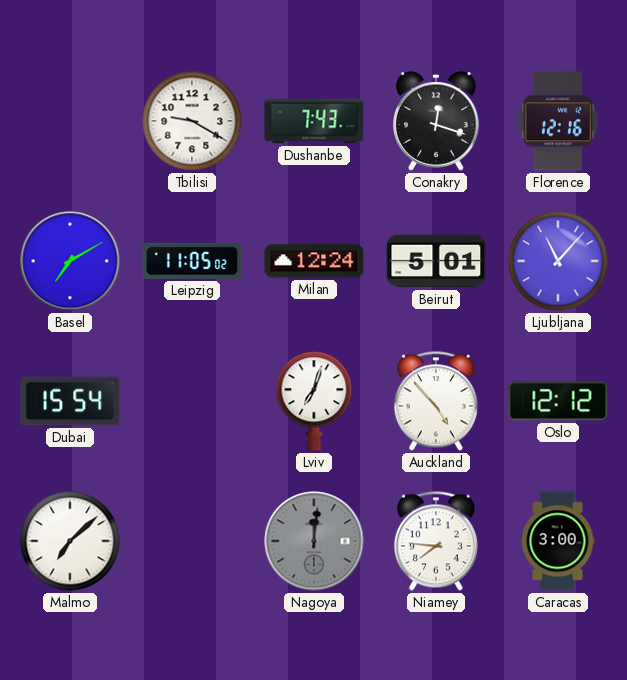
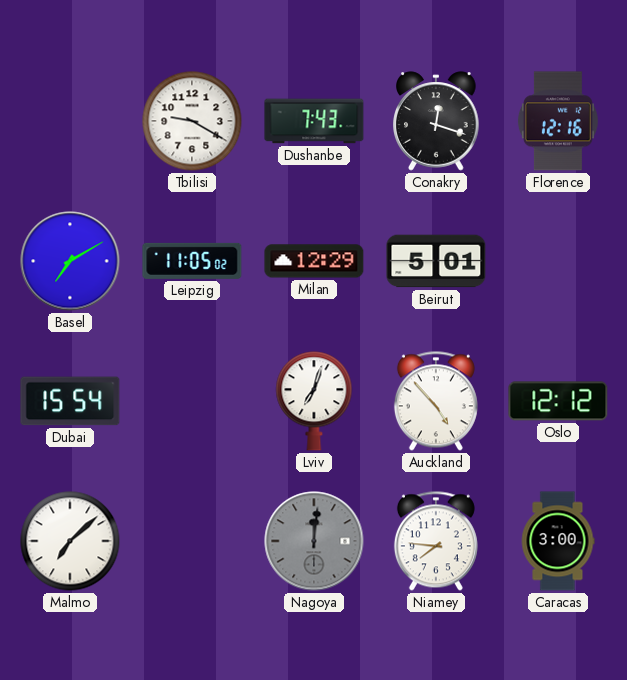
Milan: 12:24 -> 12:29 (314, 261)
Ljubljana: 11:07 -> none (558, 261)
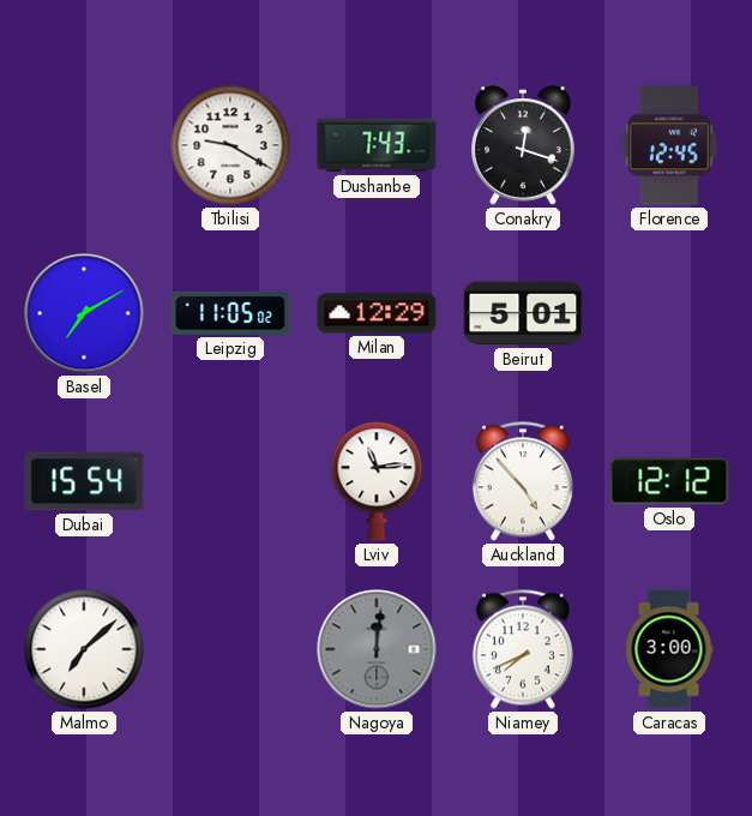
Florence: 12:16 -> 12:45 (669, 145)
Lviv: 7:03 -> 11:14 (377, 481)
Niamey: 7:46 -> 7:41 (523, 649)
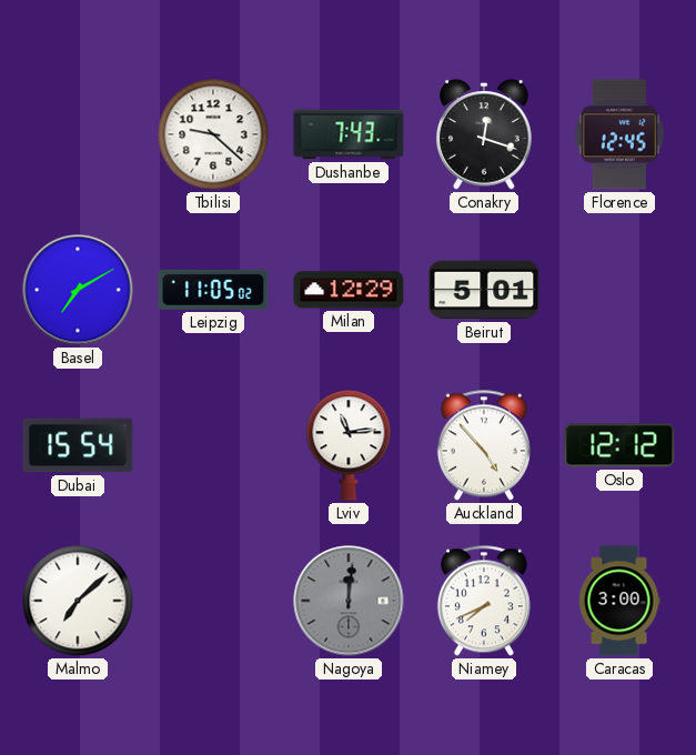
Tbilisi: 9:20 -> 9:22 (213, 134)
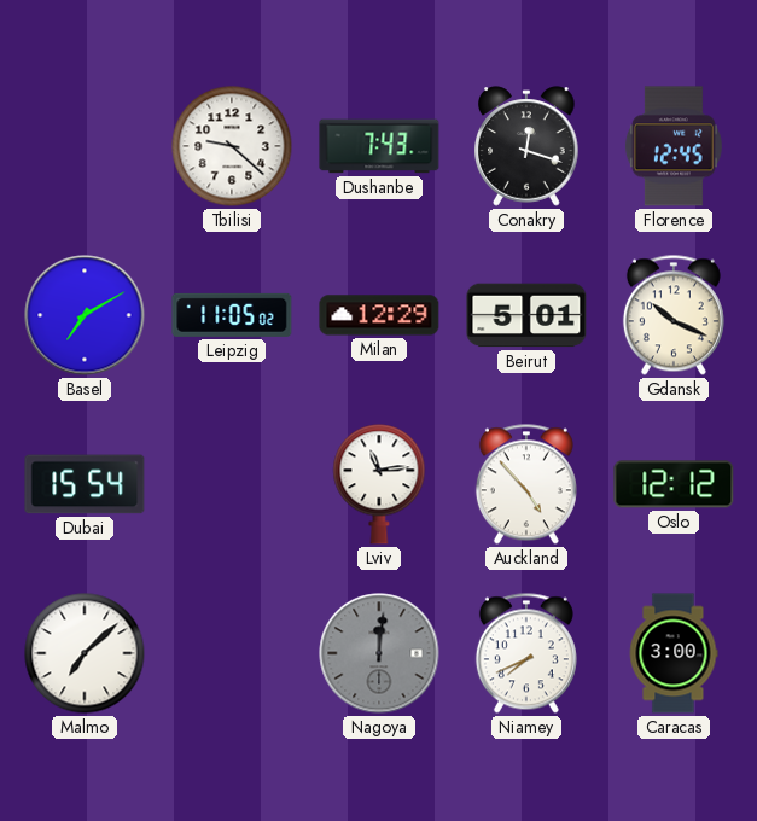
Gdansk: none -> 10:19 (674, 315)
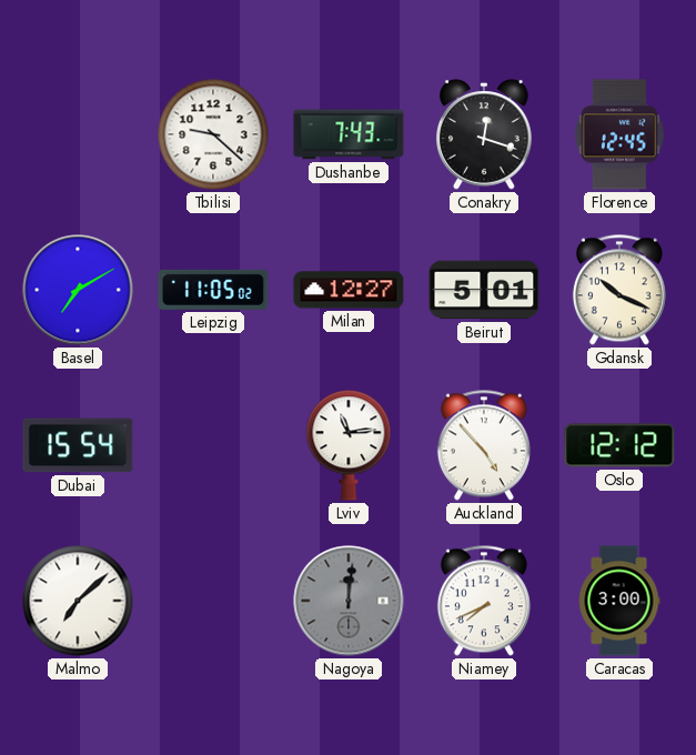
Milan: 12:29 -> 12:27 (349, 290)
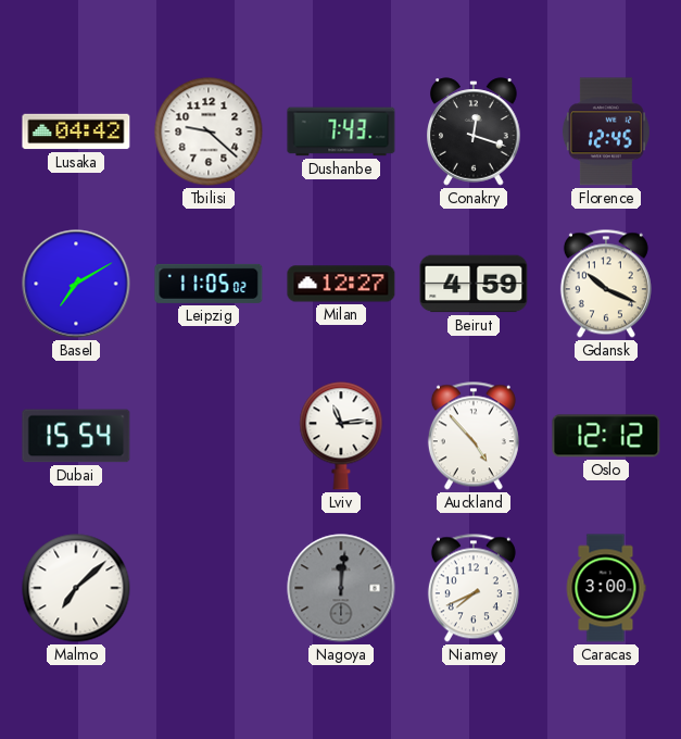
Lusaka: none -> 04:42 (76, 131)
Beirut: 5:01 -> 4:59 (474, 284)
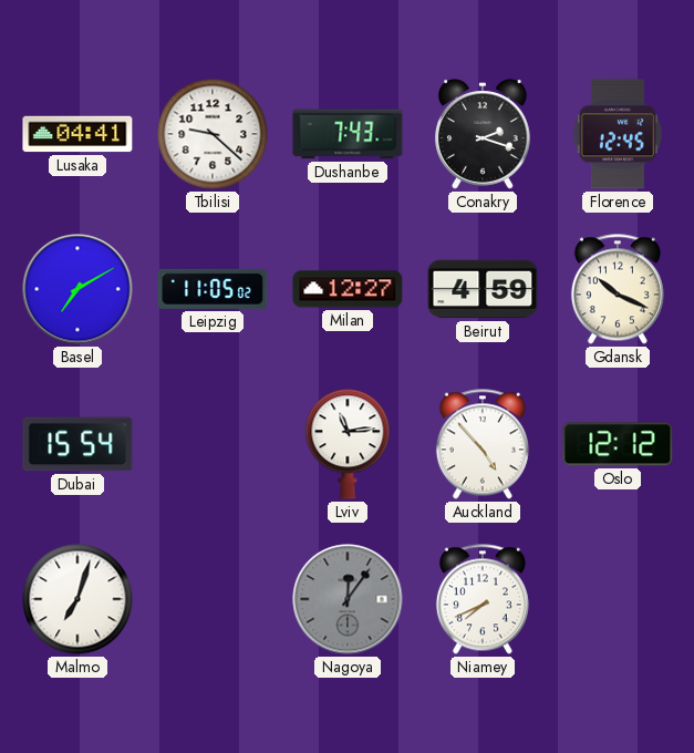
Lusaka: 04:42 -> 04:41 (77, 134)
Conakry: 12:18 -> 2:18 (483, 134)
Malmo: 7:08 -> 7:03 (77, 599)
Nagoya: 12:01 -> 12:06 (348, 599)
Caracas: 3:00 -> none (606, 588)
